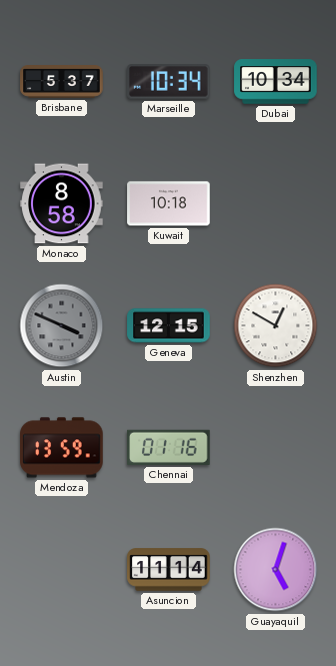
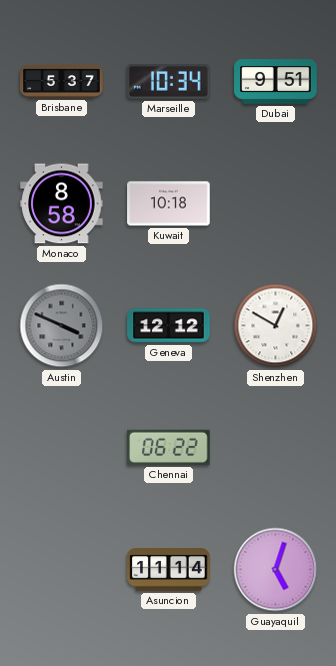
Dubai: 10:34 -> 9:51 (276, 82)
Geneva: 12:15 -> 12:12 (169, 326)
Mendoza: 13:59 -> none (62, 448)
Chennai: 01:16 -> 06:22 (169, 447)
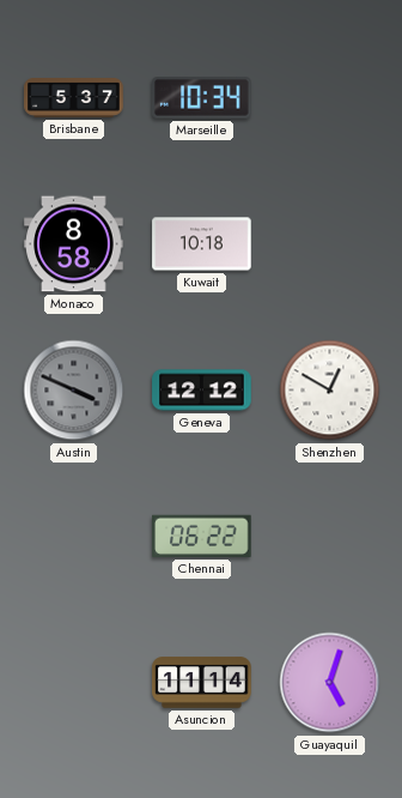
Dubai: 9:51 -> none (276, 82)
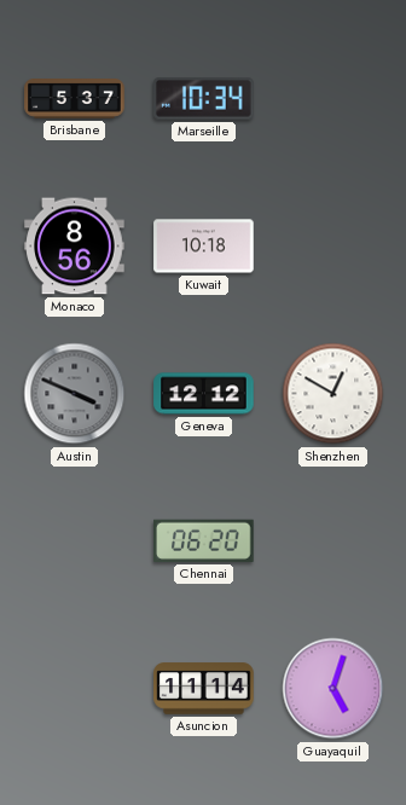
Monaco: 8:58 -> 8:56 (75, 247)
Chennai: 06:22 -> 06:20 (204, 540)
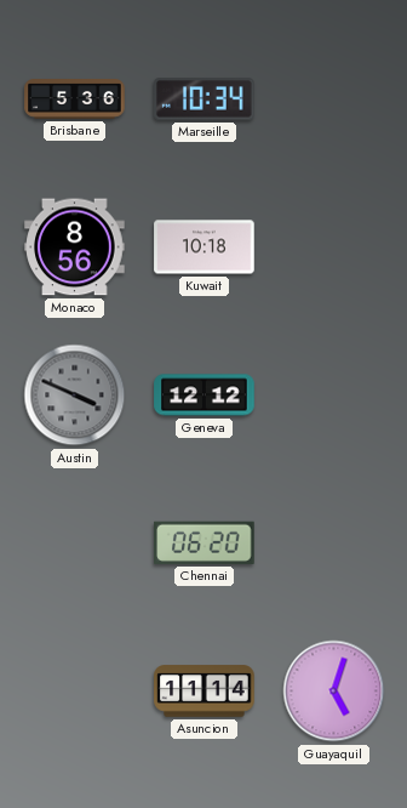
Brisbane: 5:37 -> 5:36 (75, 99)
Shenzhen: 12:50 -> none (333, 394)
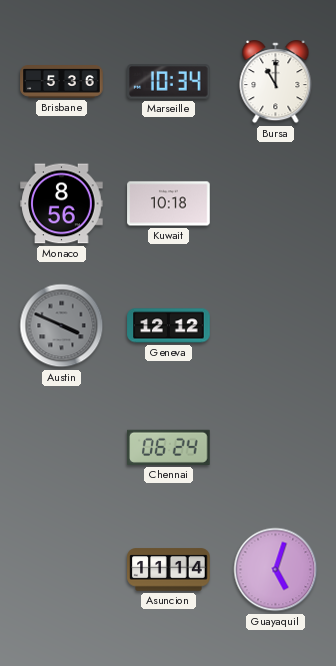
Bursa: none -> 11:00 (276, 83)
Chennai: 06:20 -> 06:24 (169, 447)
